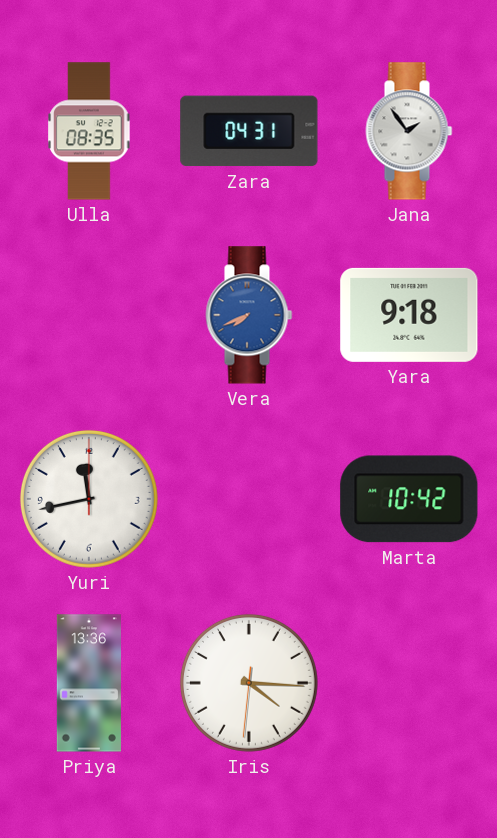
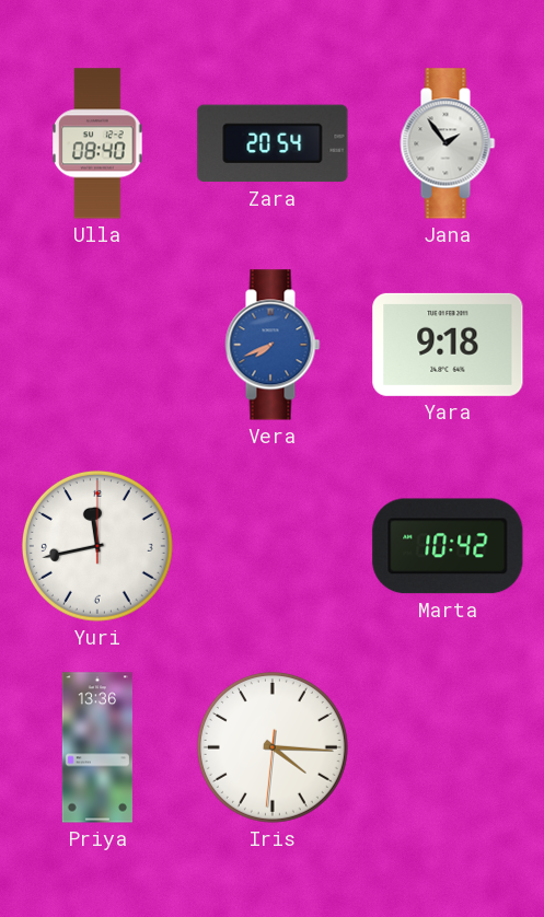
Ulla: 08:35 -> 08:40 (97, 143)
Zara: 04:31 -> 20:54 (273, 143)
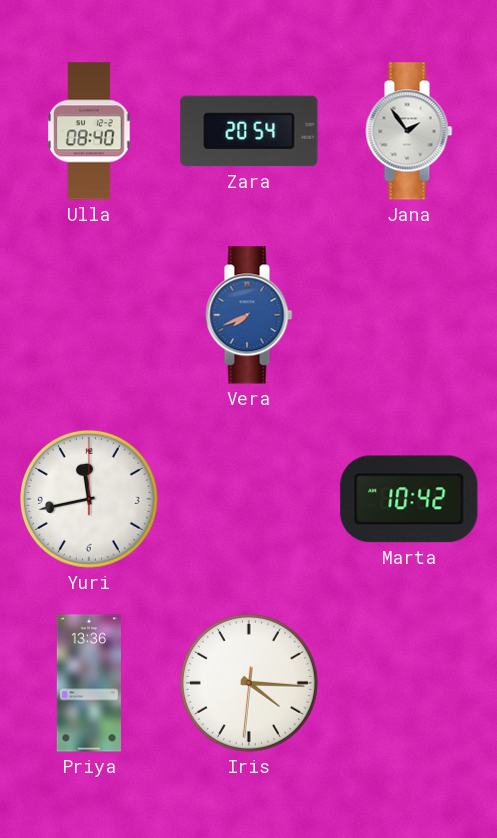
Yara: 9:18 -> none (448, 345)
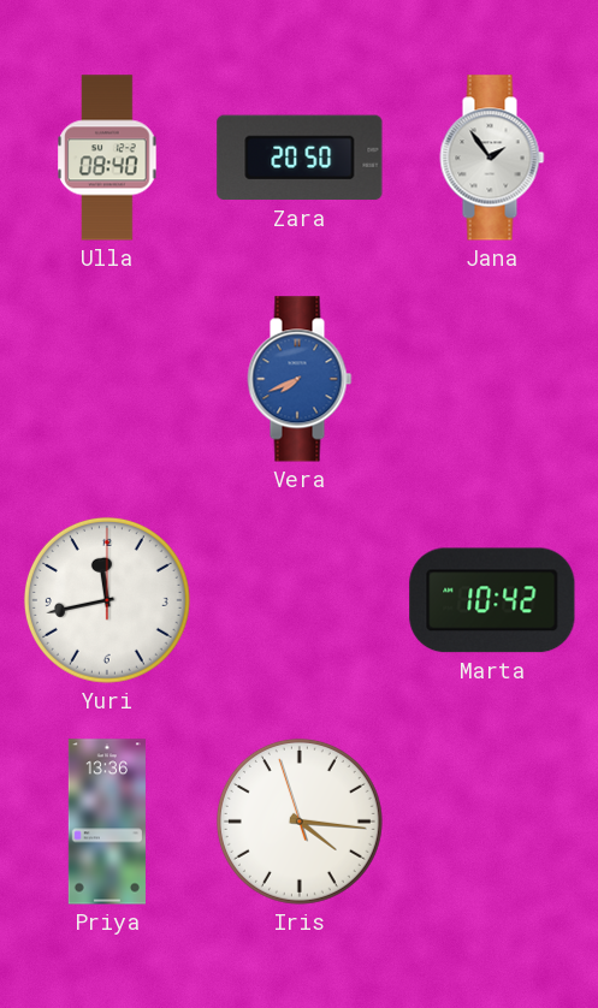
Zara: 20:54 -> 20:50 (300, 158)
Iris: 4:15:31 -> 4:15:57 (300, 822)
